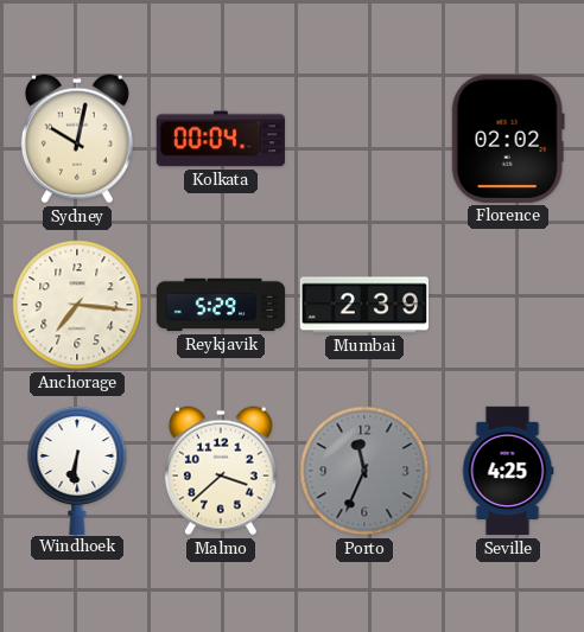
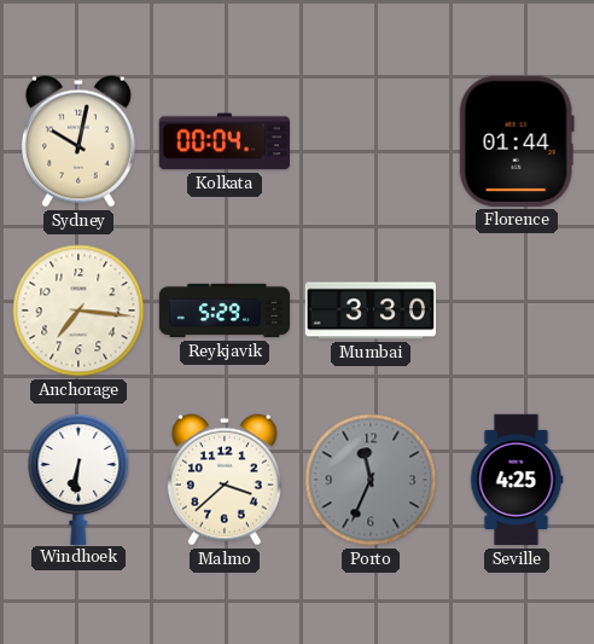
Florence: 02:02 -> 01:44 (517, 141)
Mumbai: 2:39 -> 3:30 (371, 311)
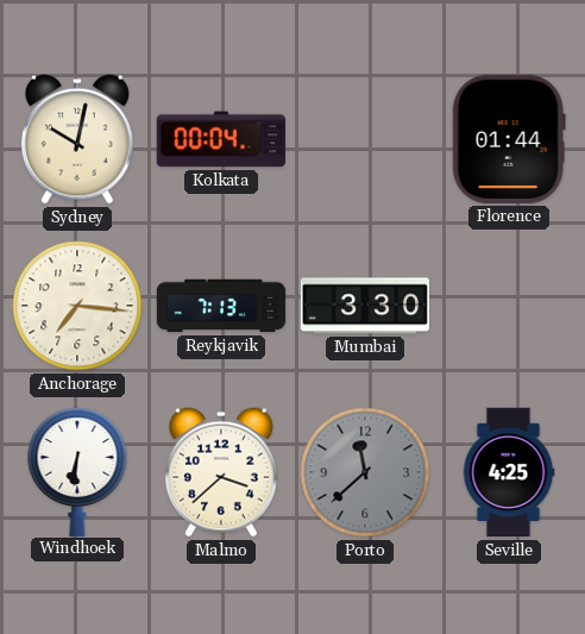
Reykjavik: 5:29 -> 7:13 (221, 306)
Porto: 11:34 -> 11:38 (365, 472)
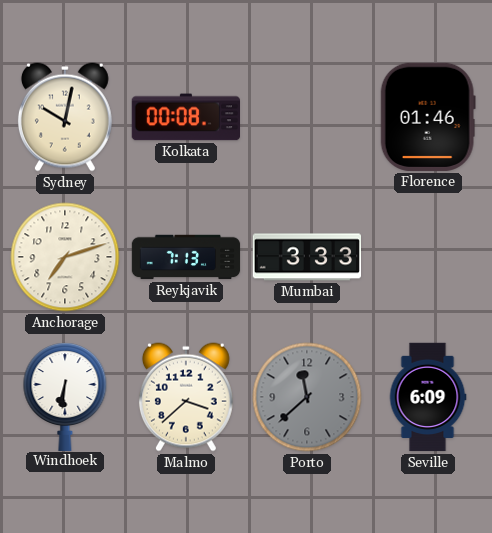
Kolkata: 00:04 -> 00:08 (185, 117)
Florence: 01:44 -> 01:46 (428, 117)
Anchorage: 7:16 -> 7:12 (65, 257)
Mumbai: 3:30 -> 3:33 (307, 257)
Seville: 4:25 -> 6:09 (428, 397)
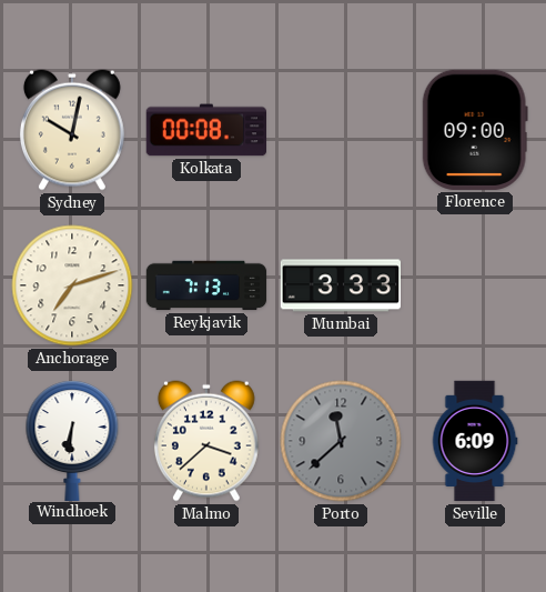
Florence: 01:46 -> 09:00 (475, 130)
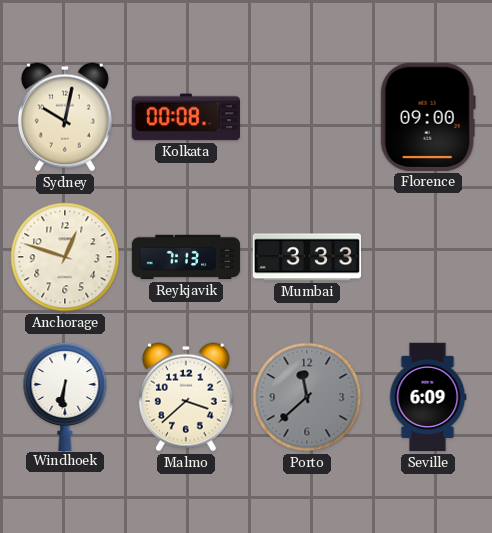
Anchorage: 7:12 -> 12:48 (65, 257)
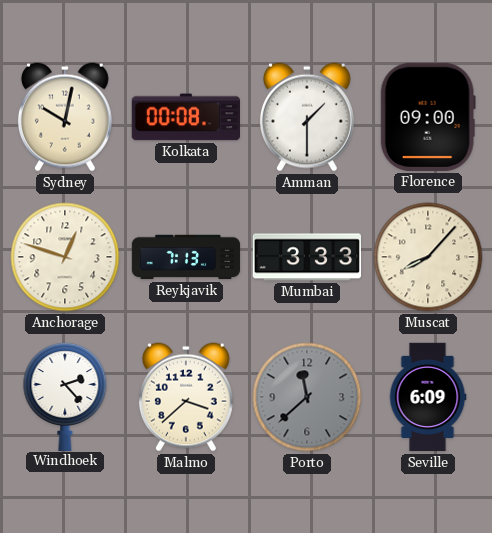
Amman: none -> 1:30 (307, 117)
Muscat: none -> 8:07 (428, 257)
Windhoek: 6:31 -> 2:23 (65, 396)
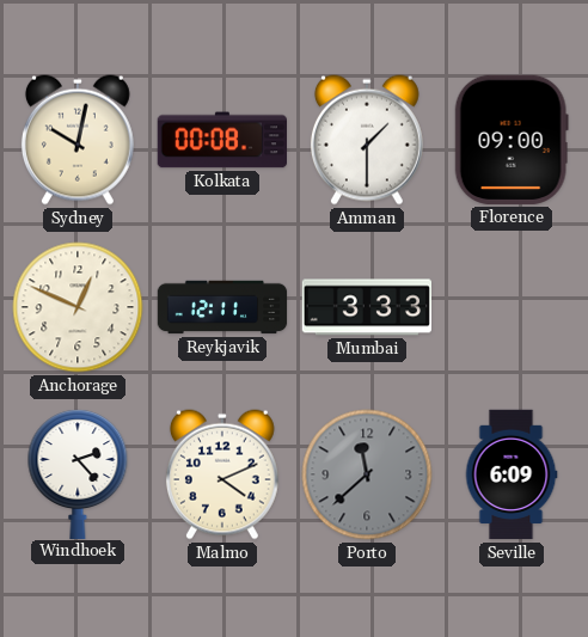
Anchorage: 12:48 -> 12:49 (78, 307)
Reykjavik: 7:13 -> 12:11 (222, 307)
Muscat: 8:07 -> none (428, 257)
Malmo: 3:38 -> 4:11 (222, 474)
